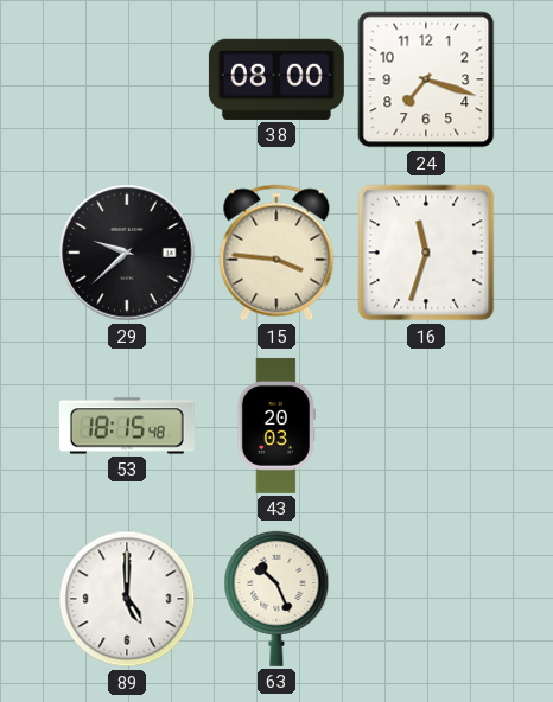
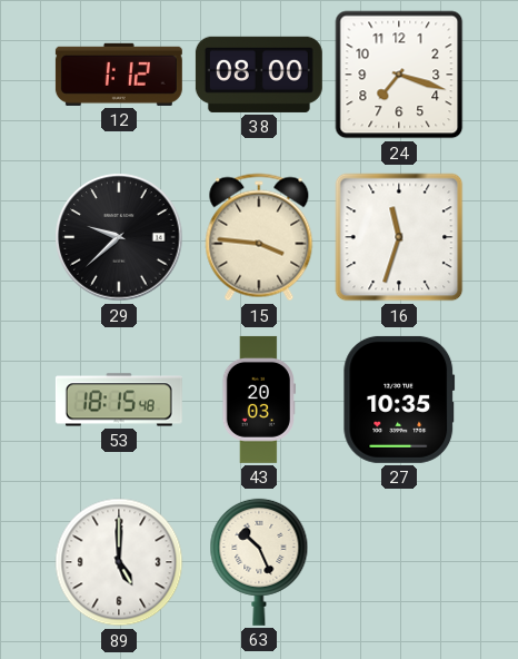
12: none -> 1:12 (119, 75)
27: none -> 10:35 (399, 400)
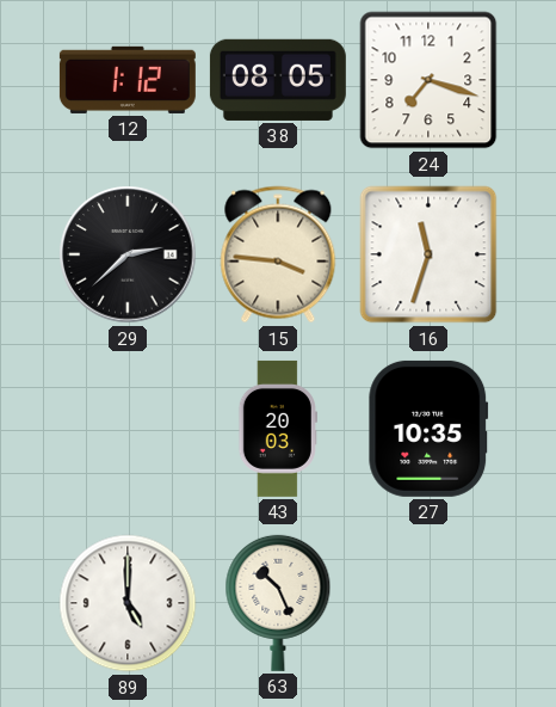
38: 08:00 -> 08:05 (278, 80)
29: 9:38 -> 2:38 (128, 254)
53: 18:15 -> none (119, 400)
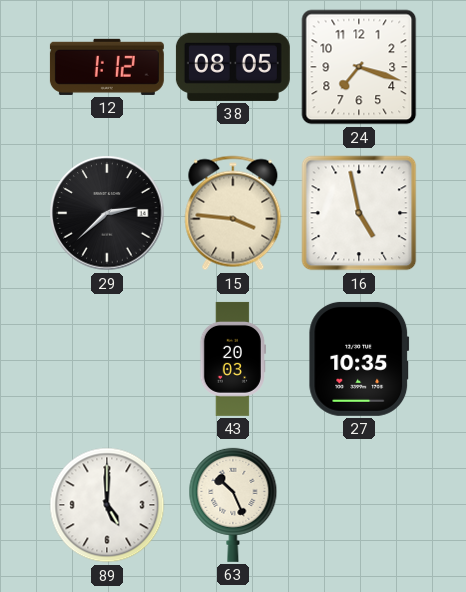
16: 11:33 -> 4:58 (359, 213)
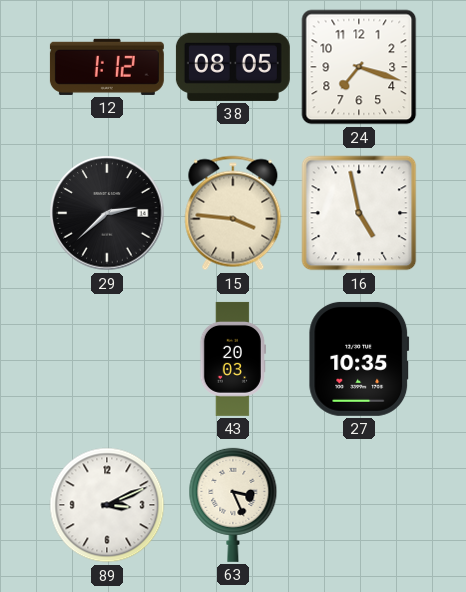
89: 5:00 -> 3:11 (107, 505)
63: 10:26 -> 3:26 (233, 505)
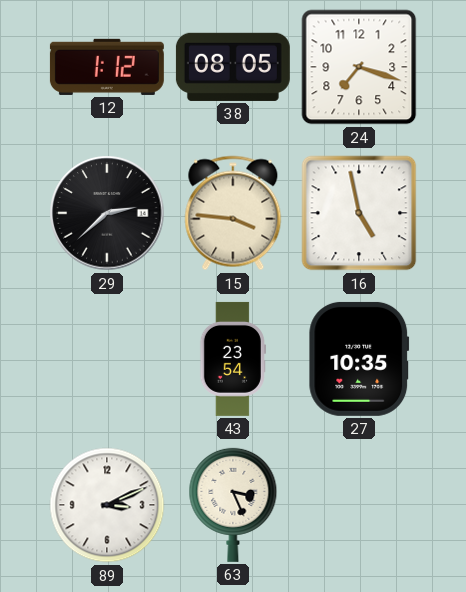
43: 20:03 -> 23:54 (233, 359)
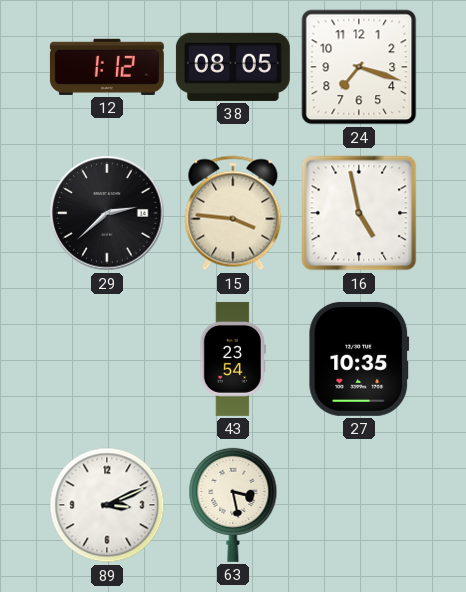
63: 3:26 -> 3:28 (233, 505)
